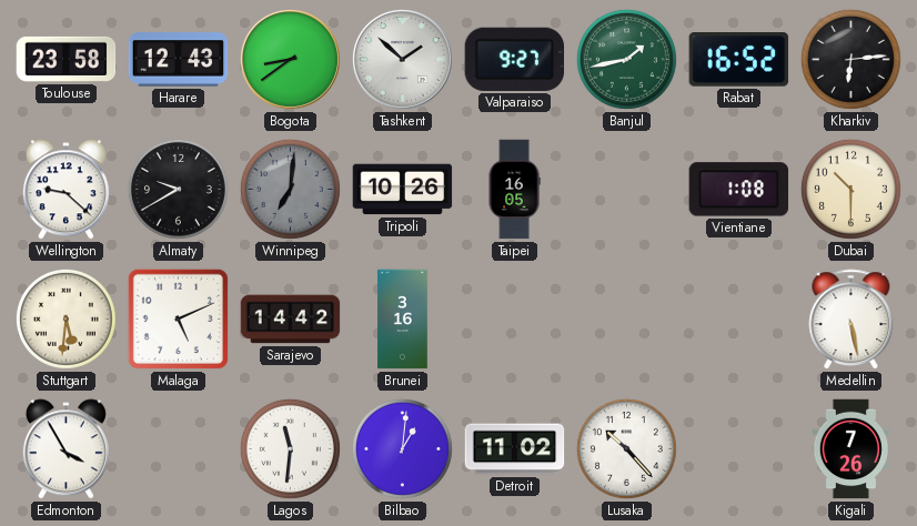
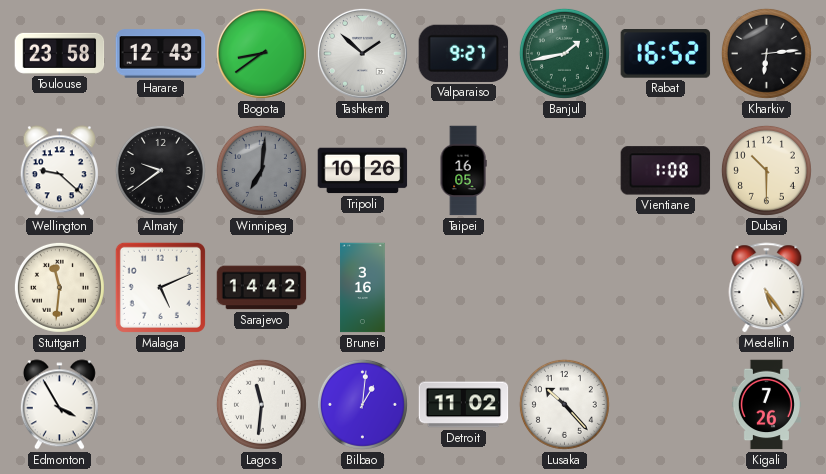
Almaty: 9:40 -> 9:39 (160, 170)
Stuttgart: 5:31 -> 11:31 (59, 287)
Medellin: 5:28 -> 5:24 (767, 288)
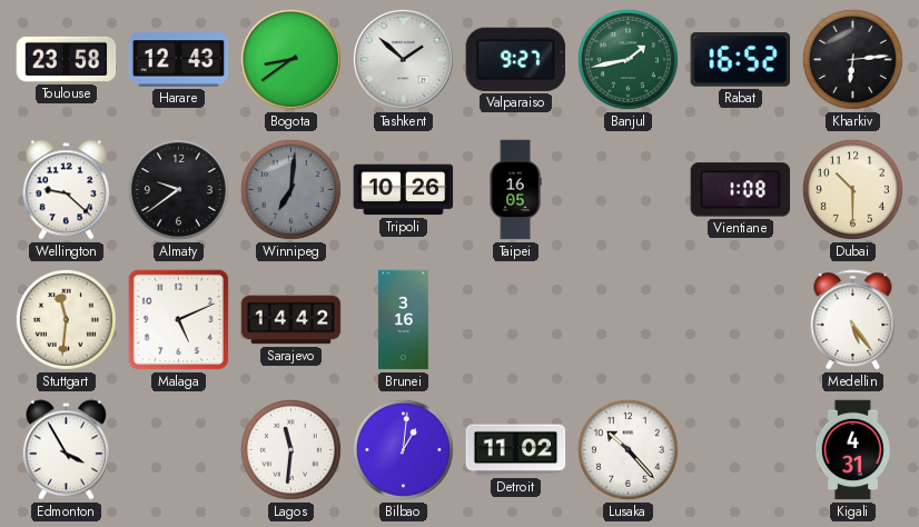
Kigali: 7:26 -> 4:31 (852, 450)
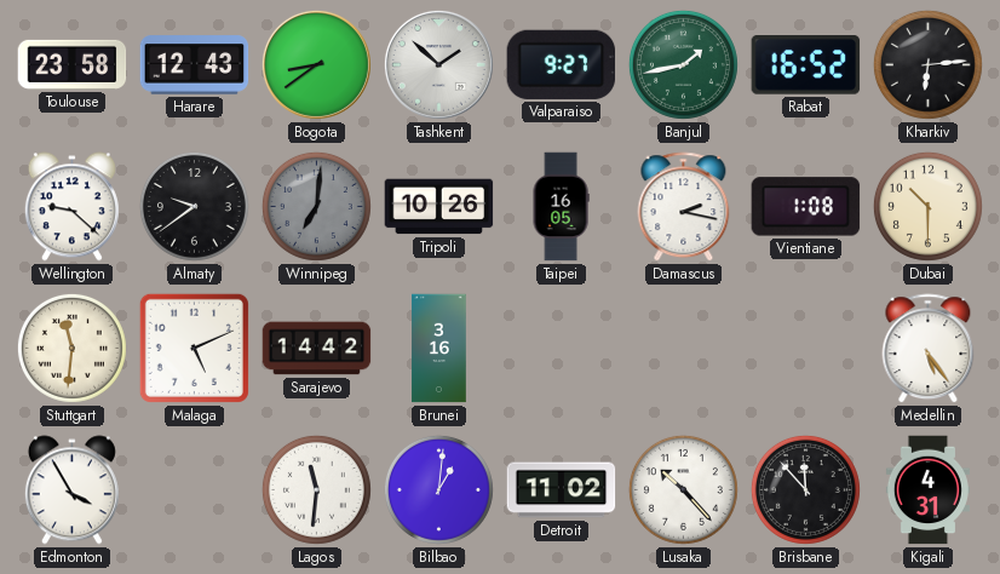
Damascus: none -> 2:17 (684, 207)
Brisbane: none -> 11:53 (805, 489)
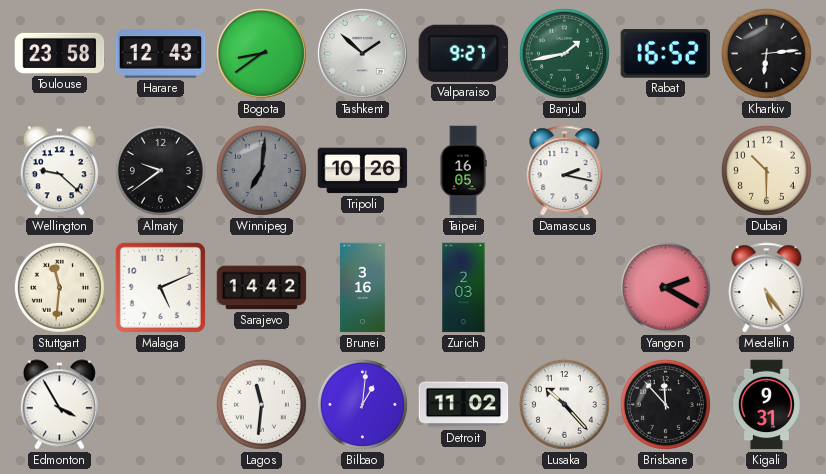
Vientiane: 1:08 -> none (806, 207)
Zurich: none -> 2:03 (464, 288)
Yangon: none -> 2:20 (665, 287)
Kigali: 4:31 -> 9:31 (766, 405)
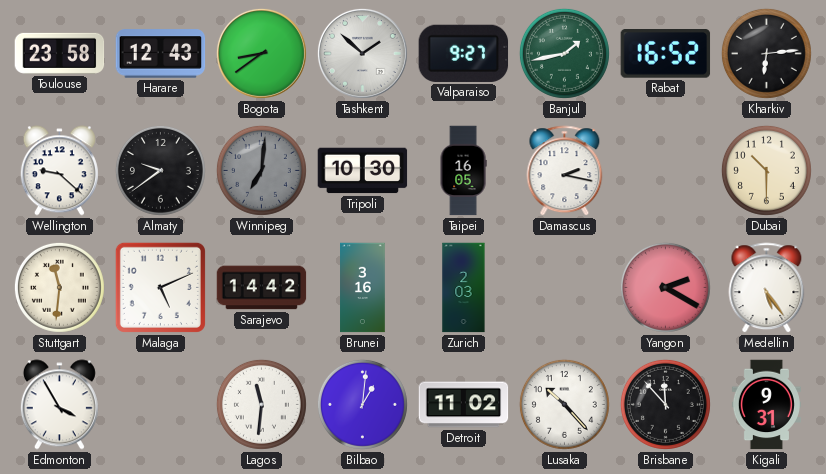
Tripoli: 10:26 -> 10:30 (363, 171)
